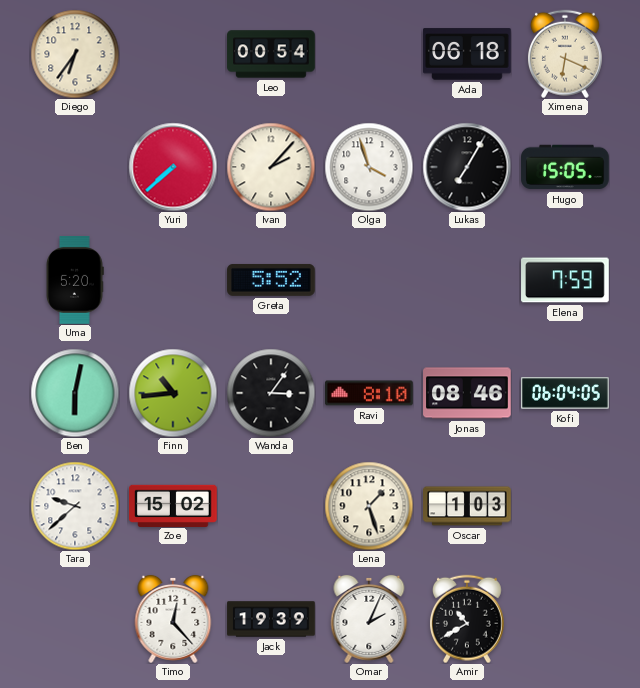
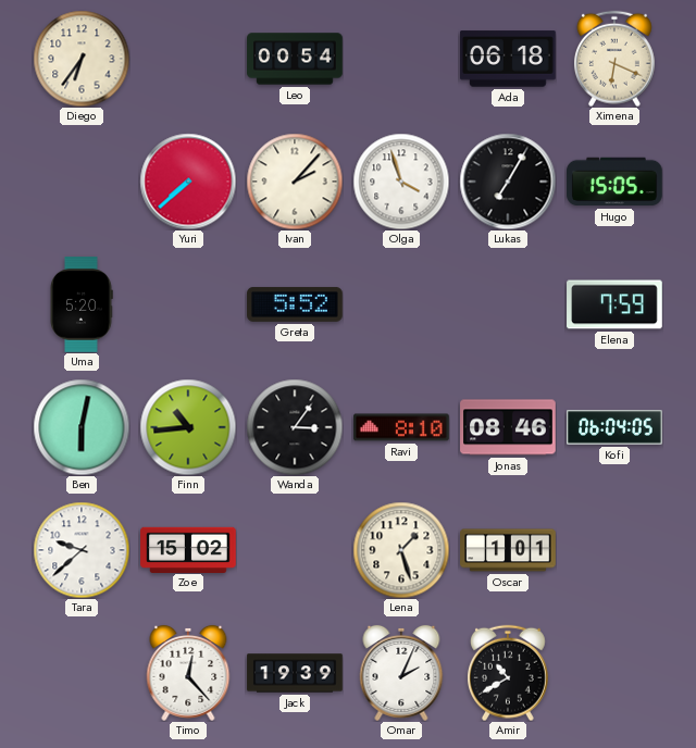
Oscar: 1:03 -> 1:01 (508, 550)
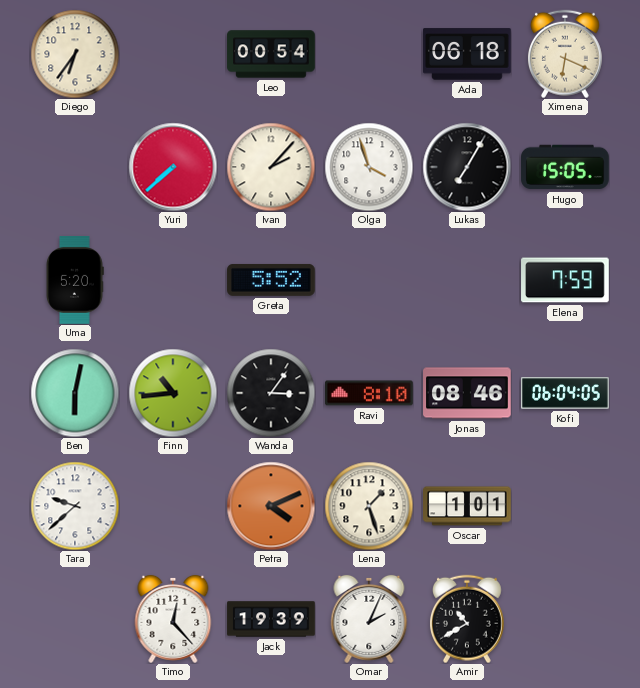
Zoe: 15:02 -> none (188, 549)
Petra: none -> 4:11 (271, 506)
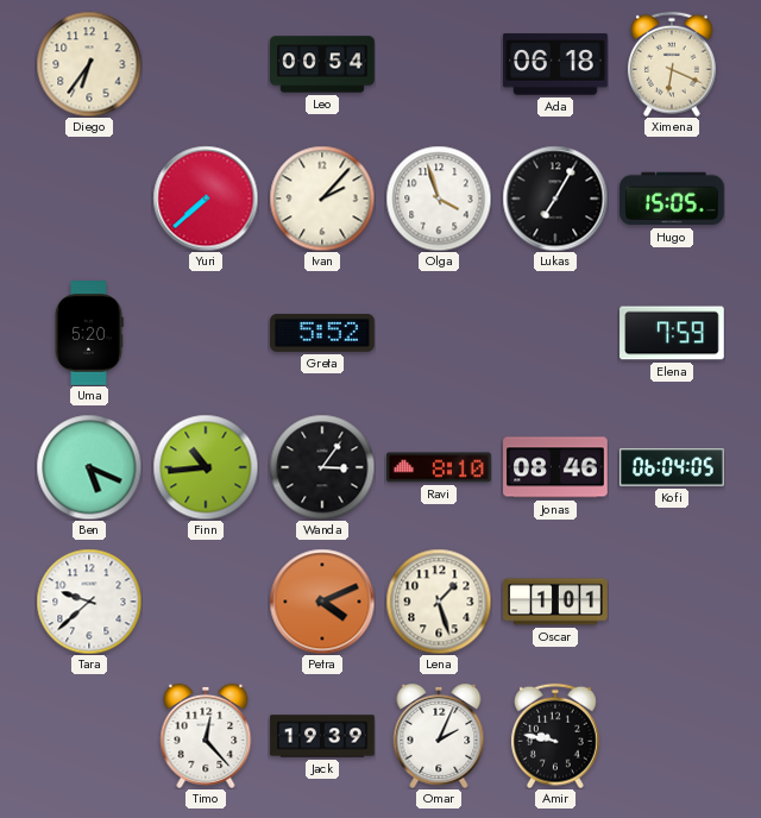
Ben: 6:02 -> 5:19 (89, 467)
Amir: 10:40 -> 9:47 (555, 736)
